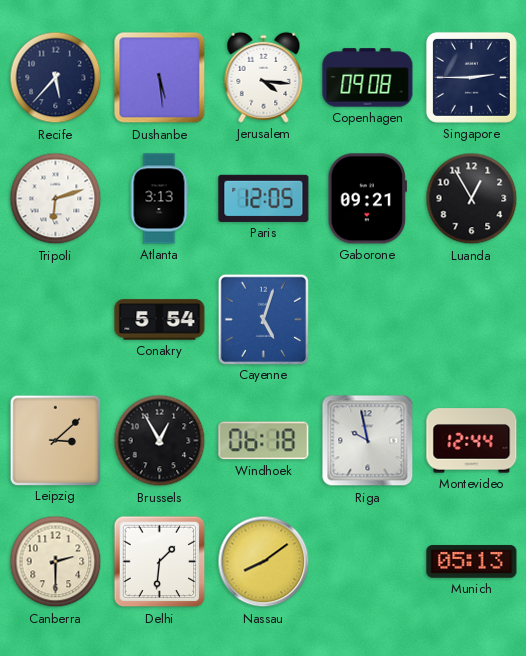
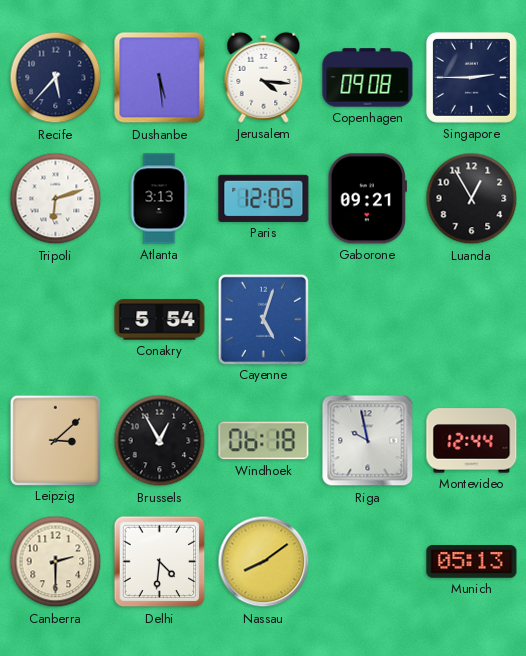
Delhi: 1:31 -> 4:31 (160, 562)
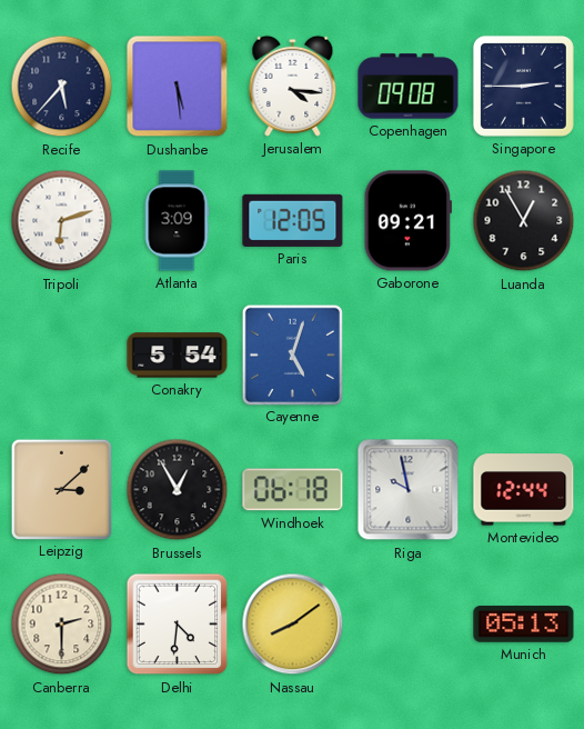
Atlanta: 3:13 -> 3:09 (177, 221)
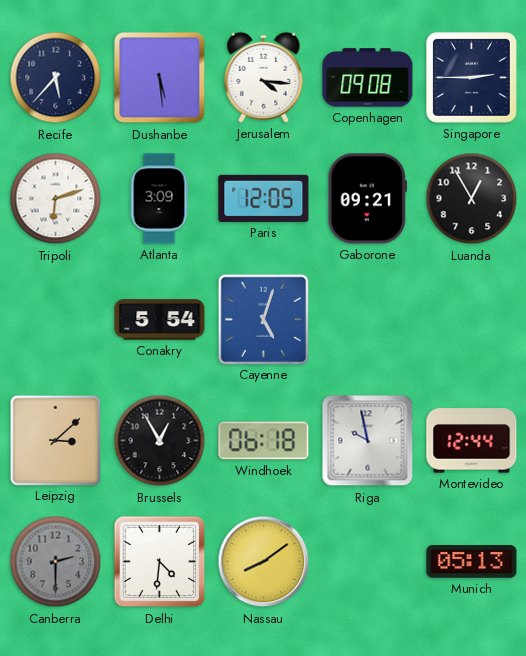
Canberra dial: cream -> grey (56, 562)
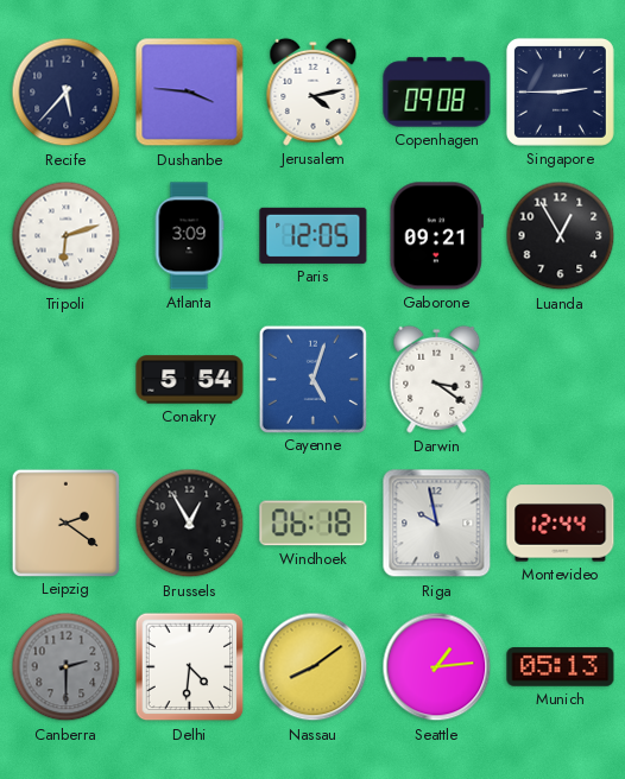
Dushanbe: 5:29 -> 3:46 (190, 93)
Jerusalem: 4:16 -> 4:13 (314, 91)
Darwin: none -> 3:21 (437, 379)
Leipzig: 3:08 -> 2:21 (65, 522)
Seattle: none -> 1:14 (437, 667)
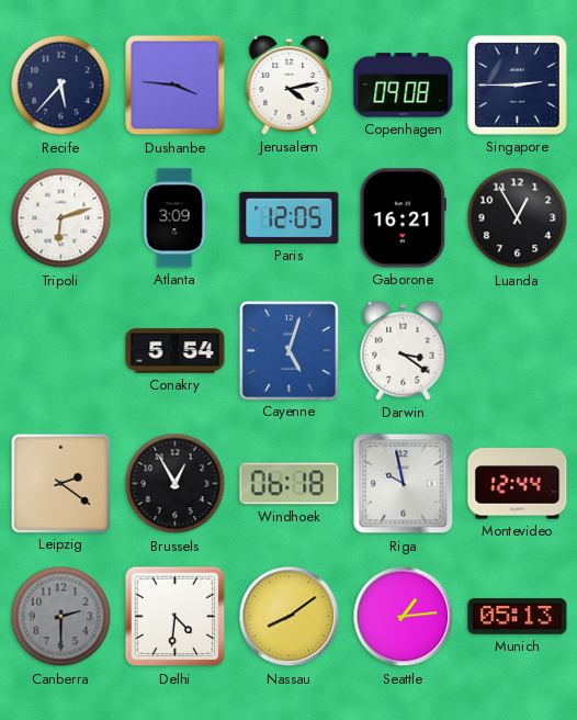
Gaborone: 09:21 -> 16:21 (403, 218)
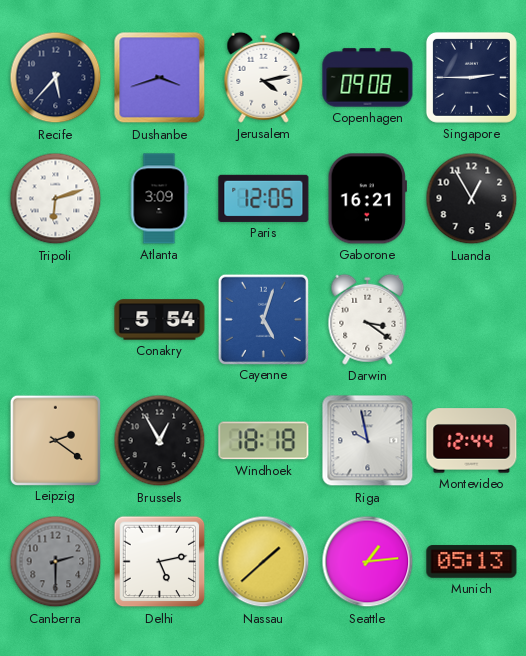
Dushanbe: 3:46 -> 3:42 (160, 78)
Windhoek: 06:18 -> 18:18 (264, 441)
Delhi: 4:31 -> 5:13 (160, 562)
Nassau: 8:09 -> 1:38 (264, 562)
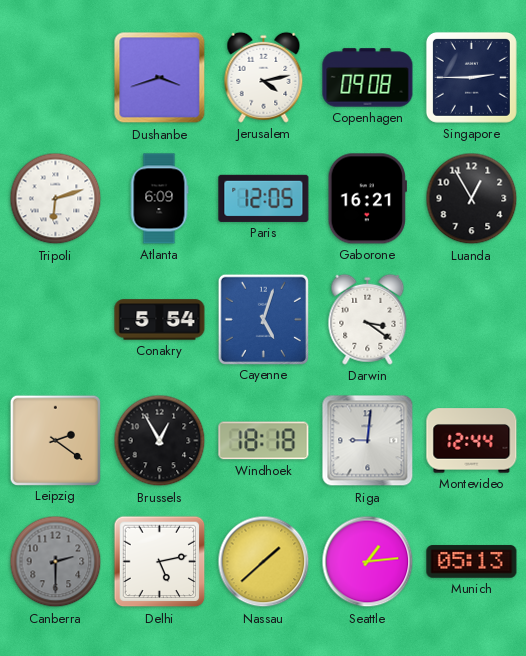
Recife: 5:37 -> none (56, 78)
Atlanta: 3:09 -> 6:09 (159, 199)
Riga: 9:58 -> 9:01 (368, 441)
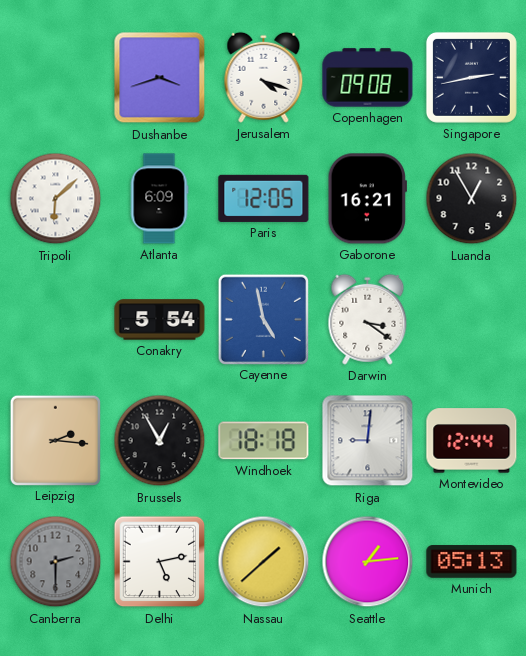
Jerusalem: 4:13 -> 4:18 (264, 77)
Singapore: 2:45 -> 2:43 (471, 77)
Tripoli: 6:12 -> 6:08 (56, 199)
Cayenne: 5:03 -> 4:58 (263, 319)
Leipzig: 2:21 -> 2:16 (55, 440)
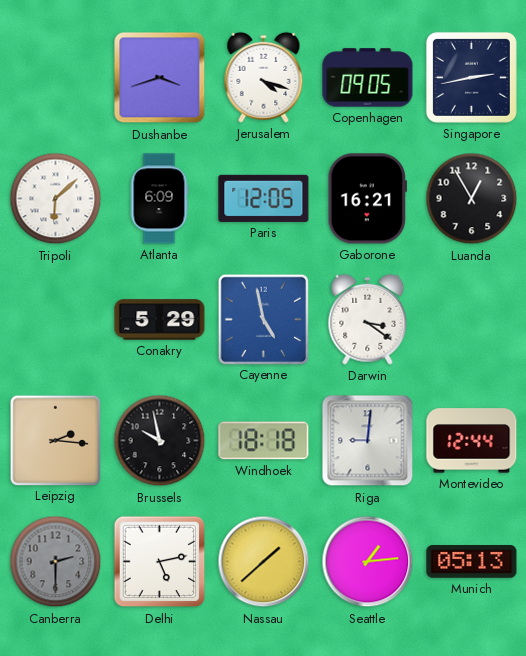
Copenhagen: 09:08 -> 09:05 (368, 78)
Conakry: 5:54 -> 5:29 (160, 320)
Brussels: 12:55 -> 9:58 (160, 441)
